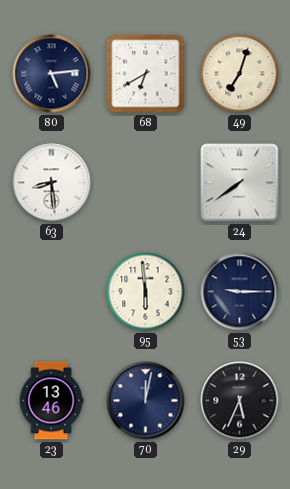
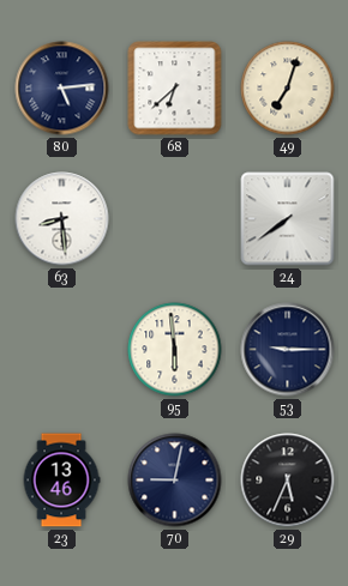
68: 6:40 -> 6:38 (175, 89)
70: 12:02 -> 9:02 (175, 481)
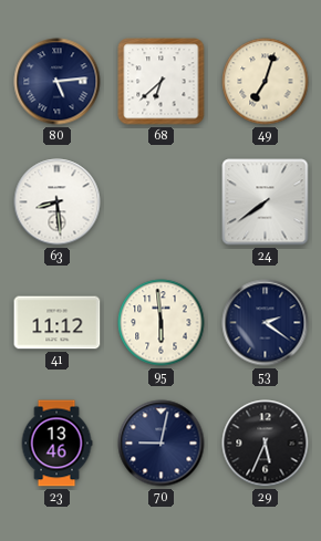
41: none -> 11:12 (58, 323)
53: 9:15 -> 2:21 (266, 323)
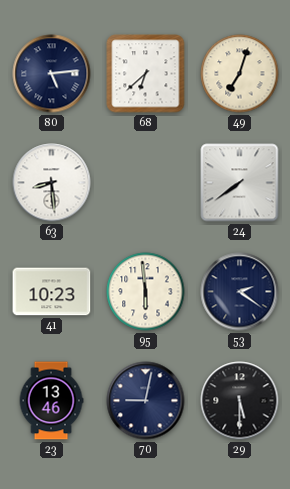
41: 11:12 -> 10:23 (52, 292)
29: 5:34 -> 5:30 (240, 401)
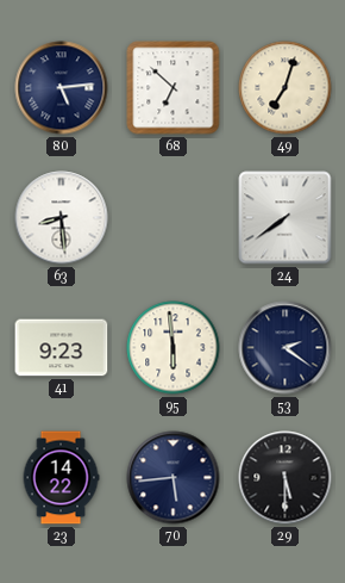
68: 6:38 -> 6:52 (174, 88)
41: 10:23 -> 9:23 (62, 348)
23: 13:46 -> 14:22 (61, 478)
70: 9:02 -> 5:44 (174, 478)
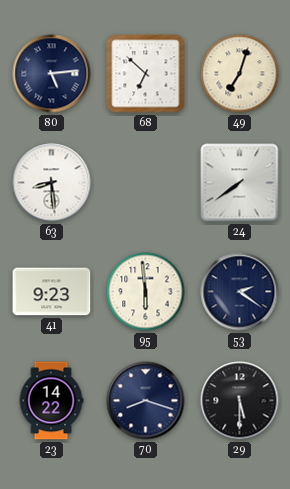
70: 5:44 -> 8:18 (146, 401)
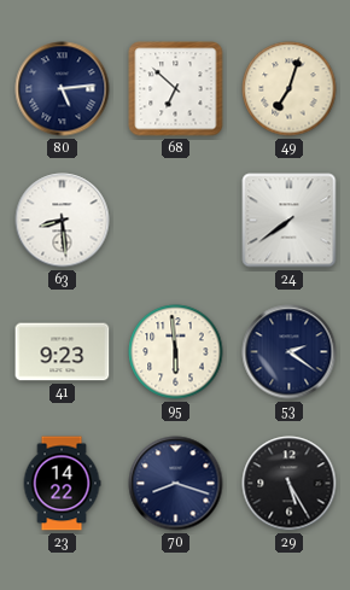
29: 5:30 -> 5:25 (290, 484)
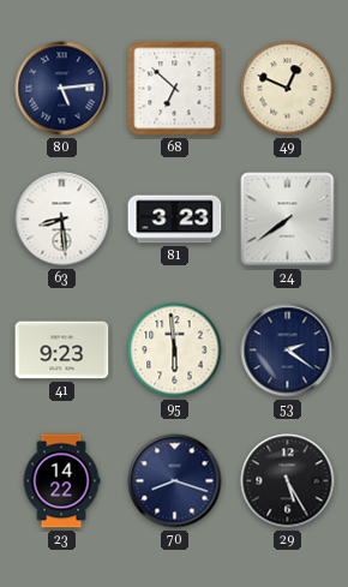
49: 7:03 -> 12:49 (288, 89)
81: none -> 3:23 (175, 220)
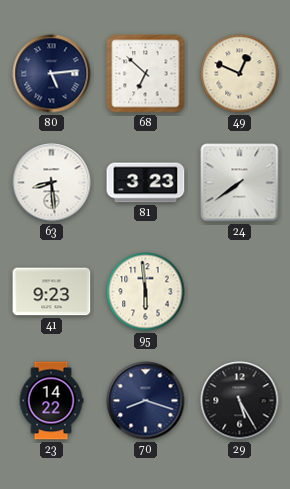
53: 2:21 -> none (288, 351)
